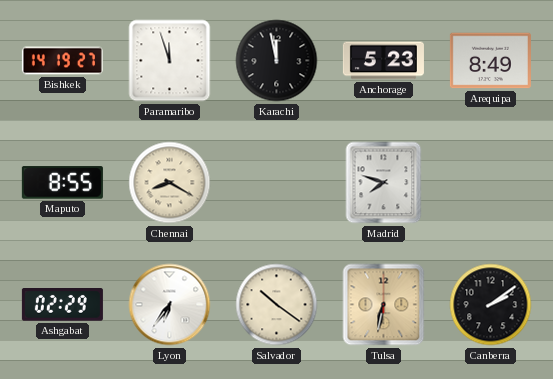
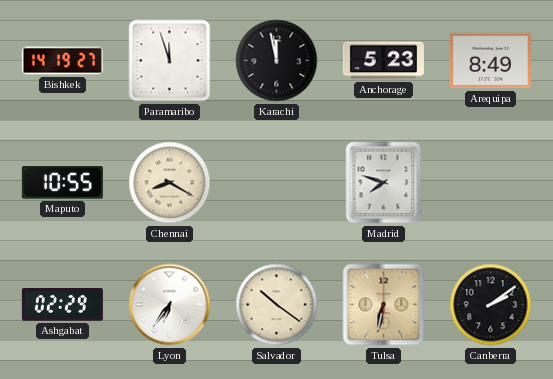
Maputo: 8:55 -> 10:55 (62, 183)
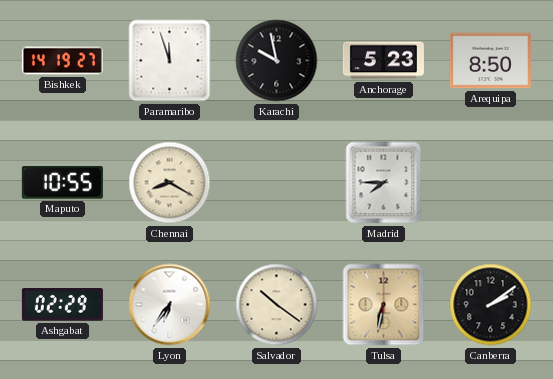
Karachi: 11:58 -> 9:58 (277, 61)
Arequipa: 8:49 -> 8:50 (490, 61)
Madrid: 7:48 -> 7:45 (384, 183)
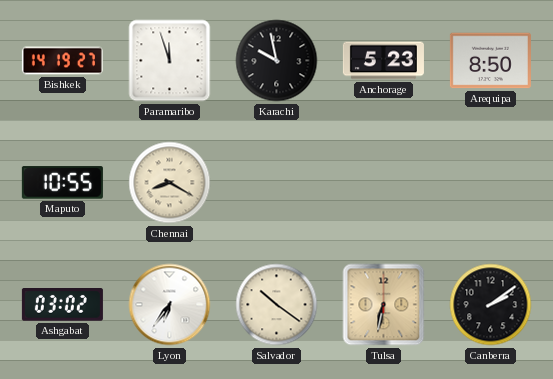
Madrid: 7:45 -> none (384, 183)
Ashgabat: 02:29 -> 03:02 (62, 305)
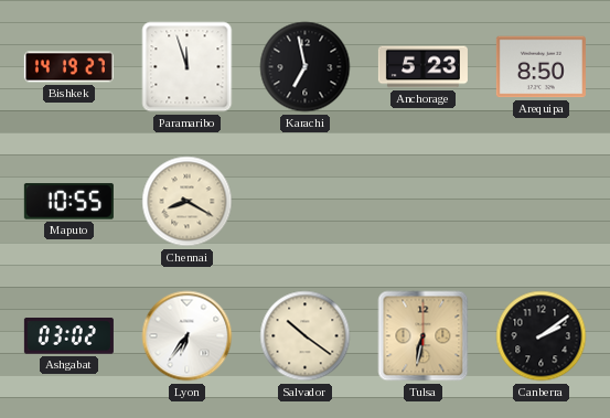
Karachi: 9:58 -> 6:58 (306, 67)
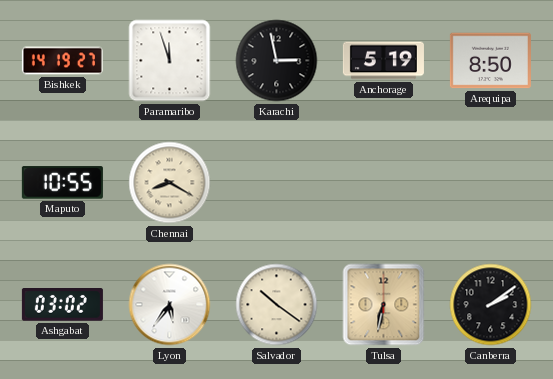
Karachi: 6:58 -> 2:58 (277, 61)
Anchorage: 5:23 -> 5:19 (383, 61)
Lyon: 6:36 -> 5:36 (170, 305)
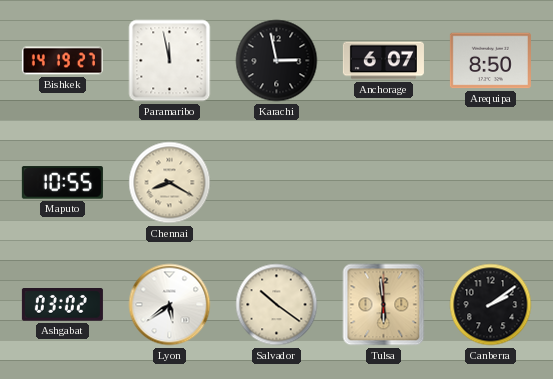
Paramaribo: 11:57 -> 11:58 (170, 61)
Anchorage: 5:19 -> 6:07 (383, 61)
Lyon: 5:36 -> 5:39 (170, 305)
Tulsa: 6:32 -> 5:59 (384, 305)
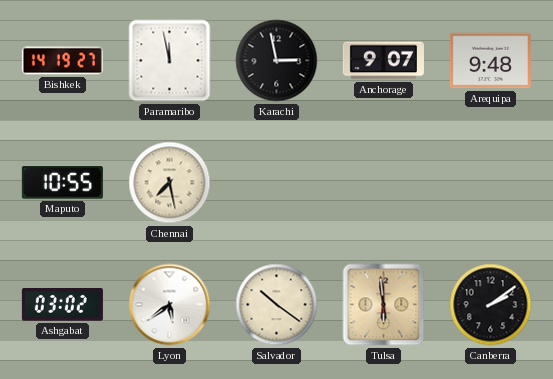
Anchorage: 6:07 -> 9:07 (383, 61)
Arequipa: 8:50 -> 9:48 (490, 61)
Chennai: 8:20 -> 7:28 (170, 183)
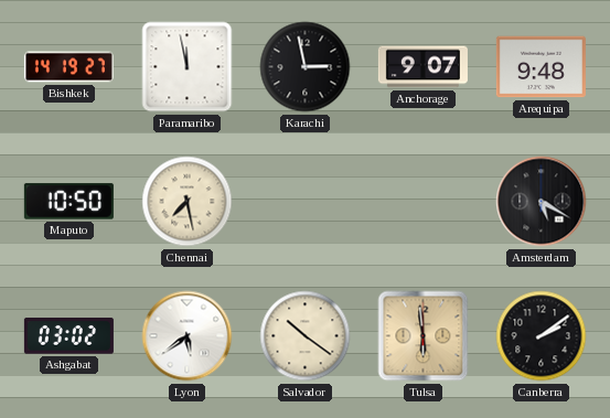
Maputo: 10:55 -> 10:50 (68, 202)
Amsterdam: none -> 5:20 (542, 202)
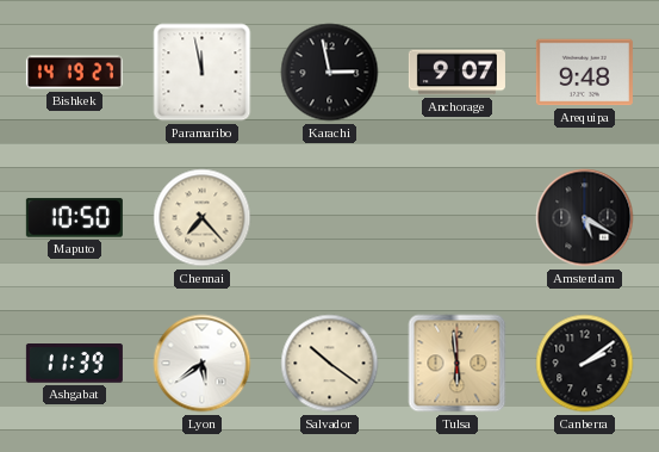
Chennai: 7:28 -> 7:23 (203, 218)
Ashgabat: 03:02 -> 11:39 (74, 364)
